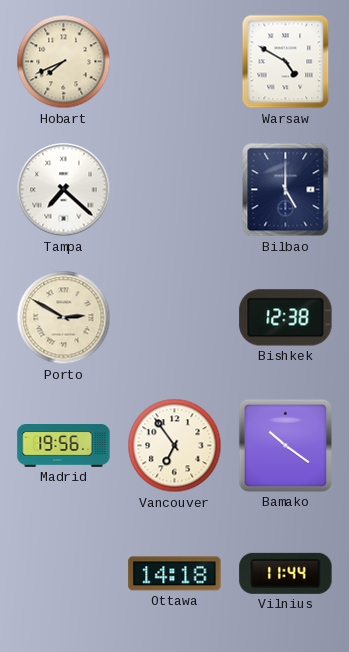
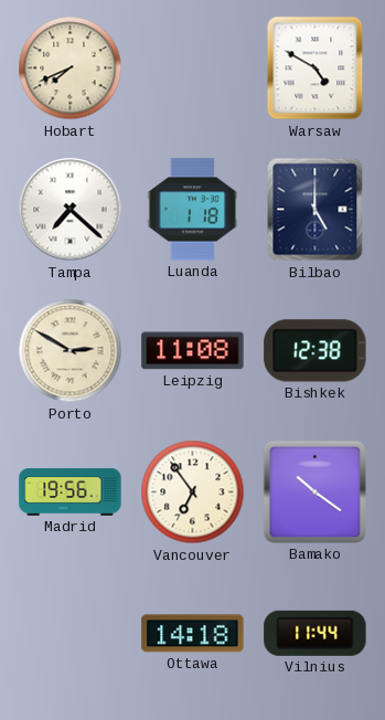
Luanda: none -> 1:18 (192, 210)
Leipzig: none -> 11:08 (193, 351)
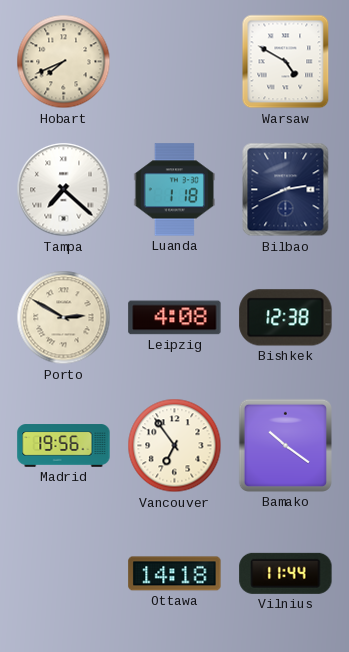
Bilbao: 5:00 -> 2:41 (286, 190)
Leipzig: 11:08 -> 4:08 (175, 318)
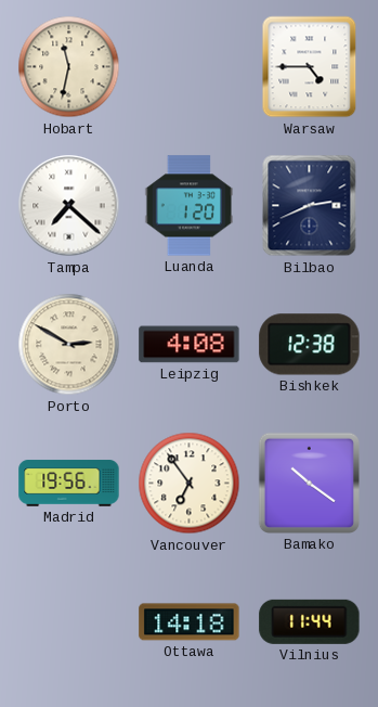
Hobart: 7:41 -> 11:32 (69, 67)
Warsaw: 4:50 -> 4:45 (310, 67)
Luanda: 1:18 -> 1:20 (188, 206)
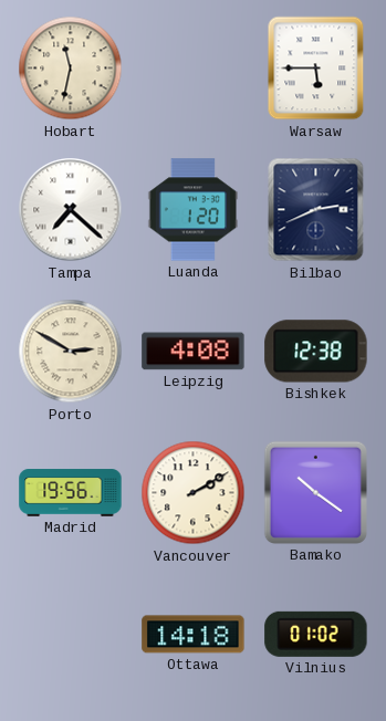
Warsaw: 4:45 -> 5:45 (316, 69)
Vancouver: 6:54 -> 2:10 (194, 493)
Vilnius: 11:44 -> 01:02 (316, 634)
